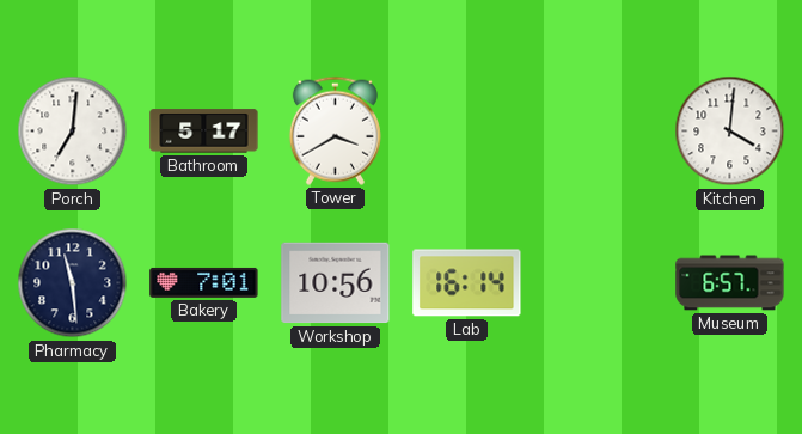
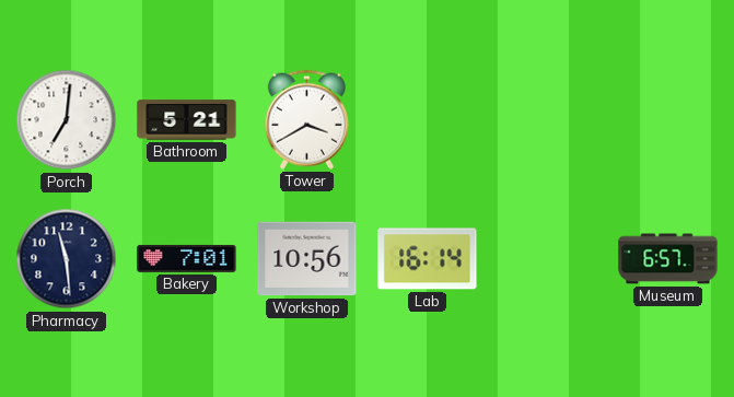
Bathroom: 5:17 -> 5:21 (187, 120)
Kitchen: 4:01 -> none (730, 132)
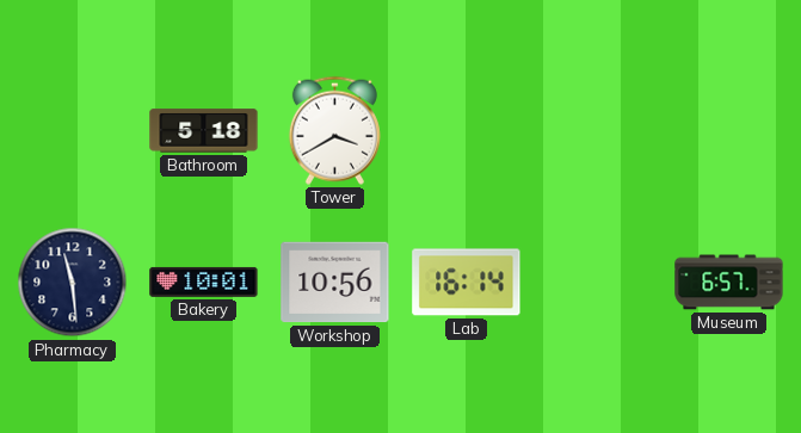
Porch: 7:01 -> none (67, 120)
Bathroom: 5:21 -> 5:18 (204, 131)
Bakery: 7:01 -> 10:01 (204, 282)
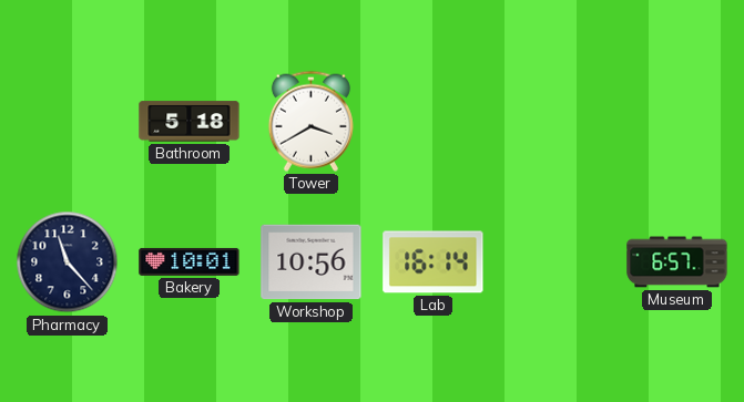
Pharmacy: 11:29 -> 11:23 (68, 262)
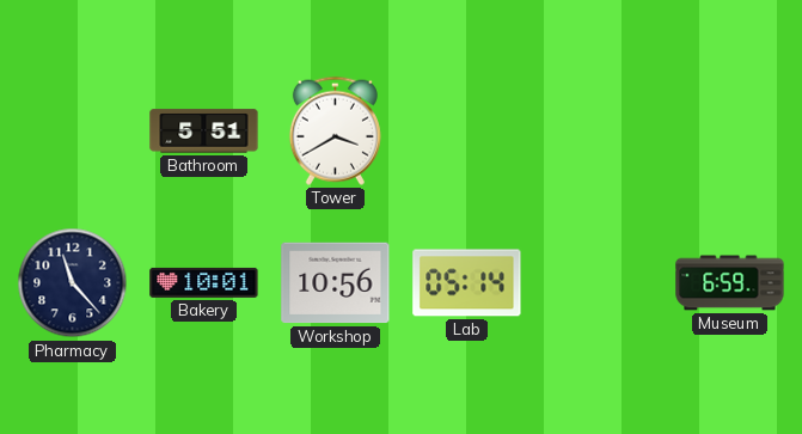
Bathroom: 5:18 -> 5:51 (204, 132)
Lab: 16:14 -> 05:14 (467, 283)
Museum: 6:57 -> 6:59 (730, 283)
